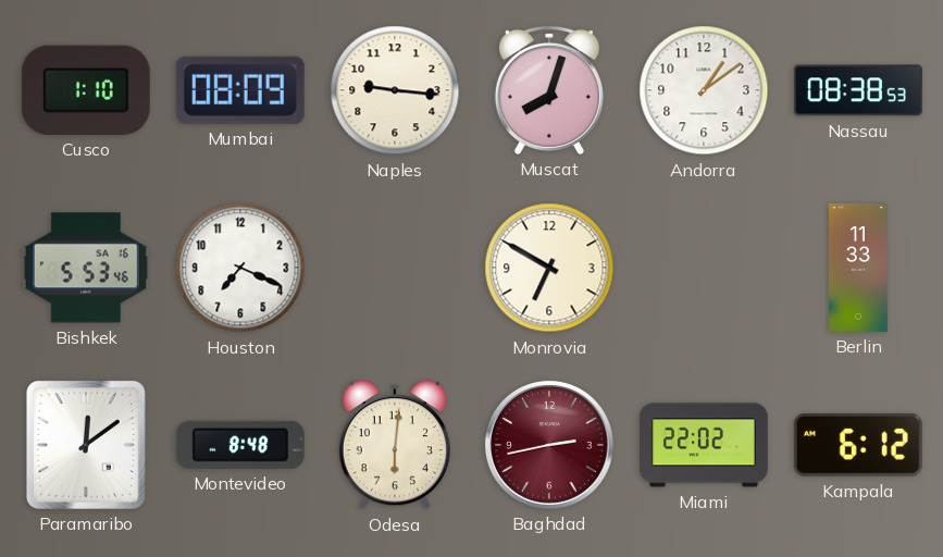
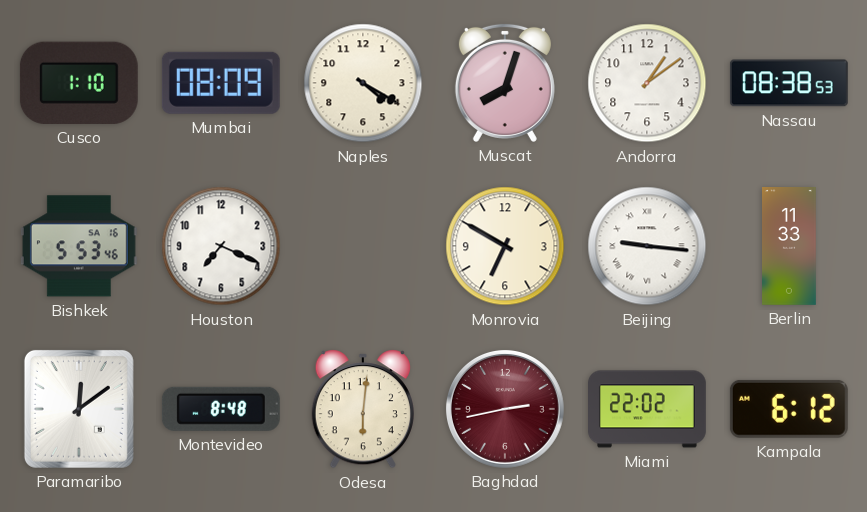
Naples: 9:16 -> 4:20 (363, 83)
Beijing: none -> 9:16 (647, 246)
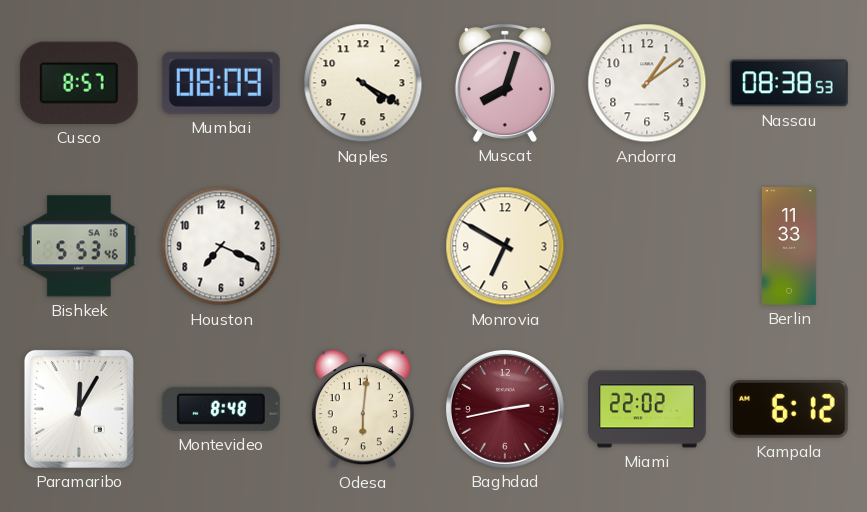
Cusco: 1:10 -> 8:57 (79, 83)
Beijing: 9:16 -> none (647, 246)
Paramaribo: 12:09 -> 12:05 (79, 409)
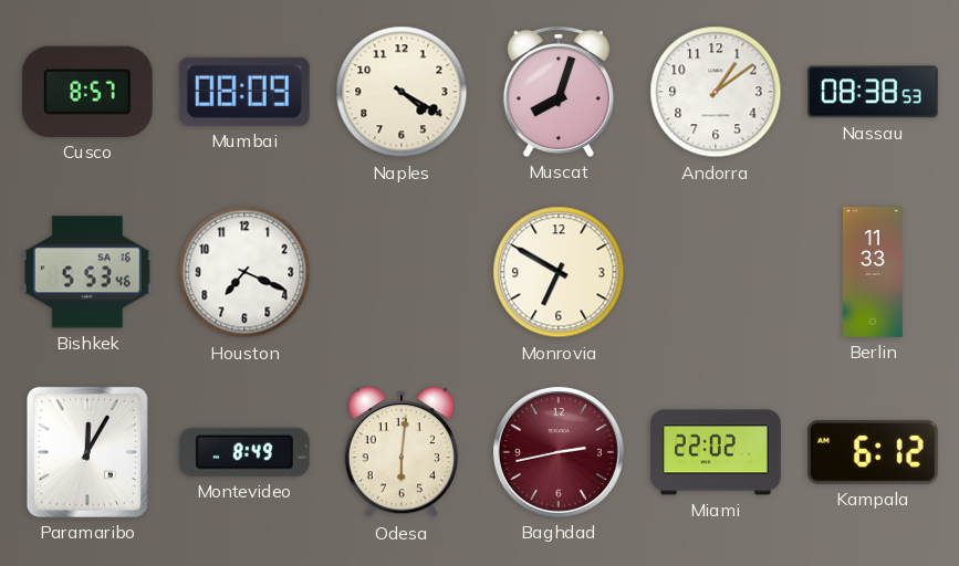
Montevideo: 8:48 -> 8:49 (244, 452)
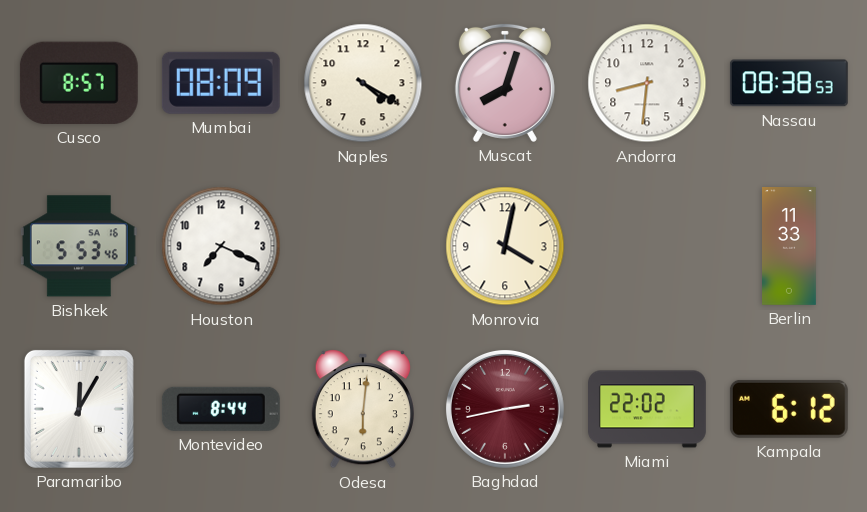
Andorra: 1:09 -> 8:31 (647, 83)
Monrovia: 6:50 -> 4:02 (505, 246)
Montevideo: 8:49 -> 8:44 (221, 409)
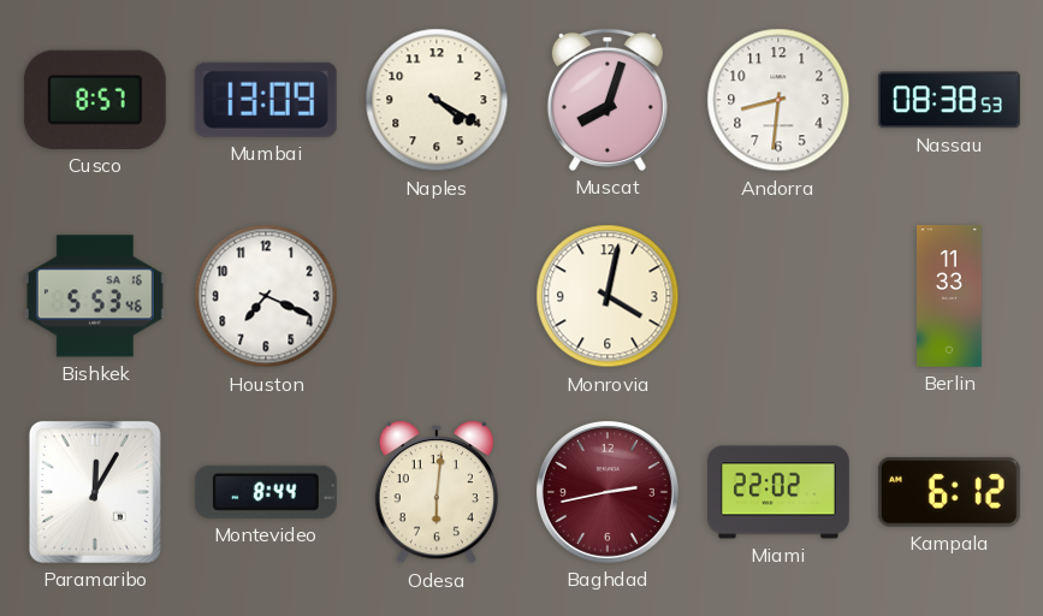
Mumbai: 08:09 -> 13:09 (266, 100)
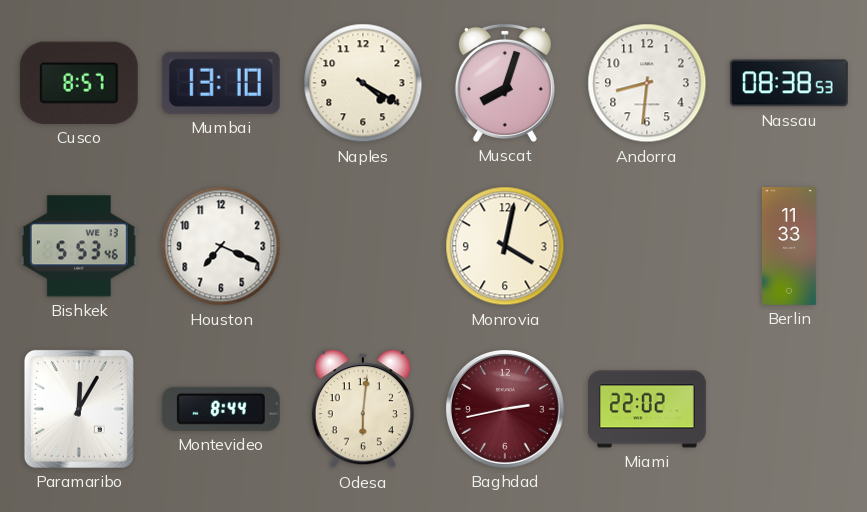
Mumbai: 13:09 -> 13:10 (221, 83)
Bishkek date: SA 16 -> WE 13 (79, 246)
Kampala: 6:12 -> none (949, 492)
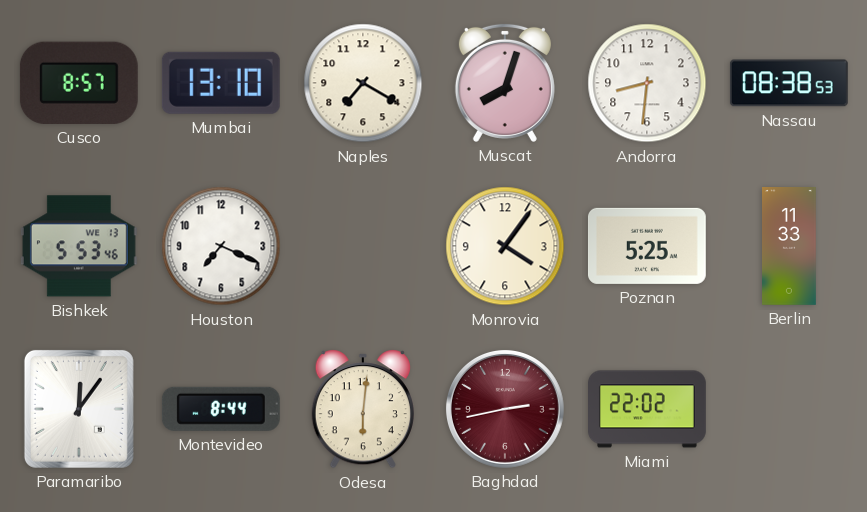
Naples: 4:20 -> 7:20 (363, 83)
Monrovia: 4:02 -> 4:06 (505, 246)
Poznan: none -> 5:25 (647, 246)
Paramaribo: 12:05 -> 12:06 (79, 409)
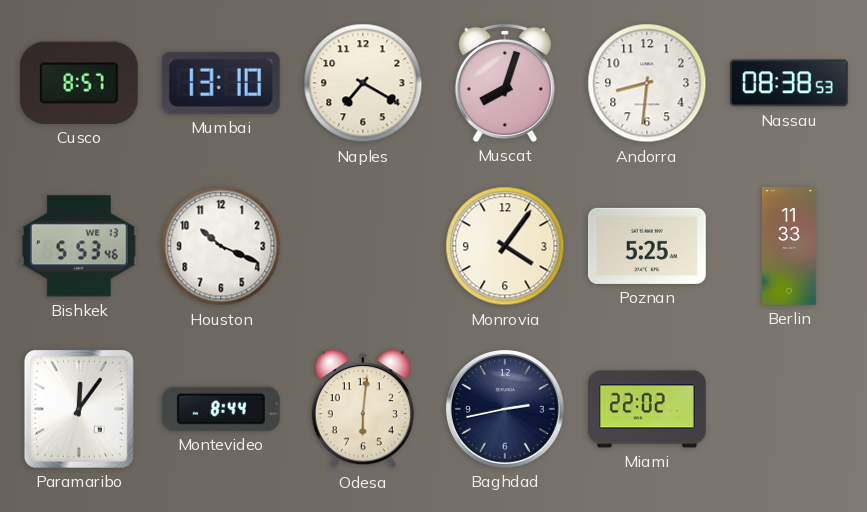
Houston: 7:19 -> 10:19 (221, 246)
Baghdad dial: burgundy -> navy (505, 409)
